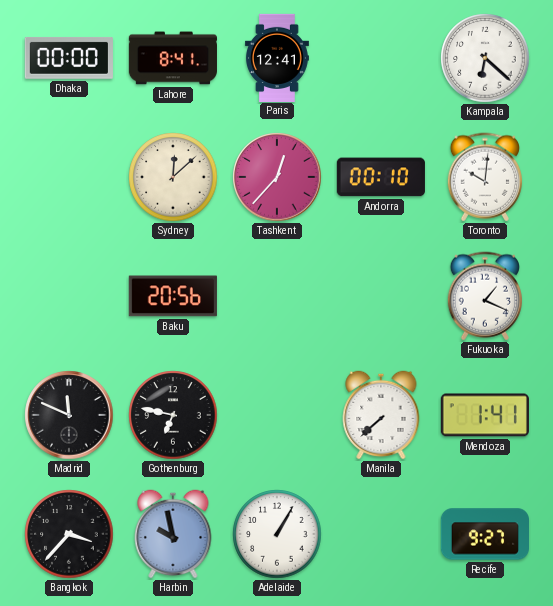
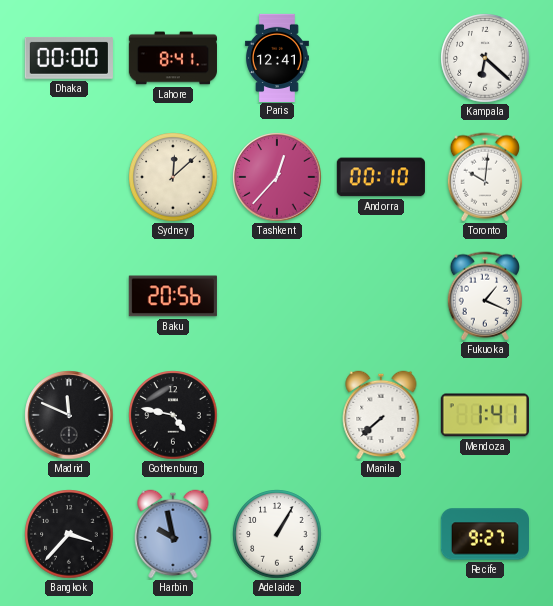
Gothenburg: 6:47 -> 4:47 (173, 415)
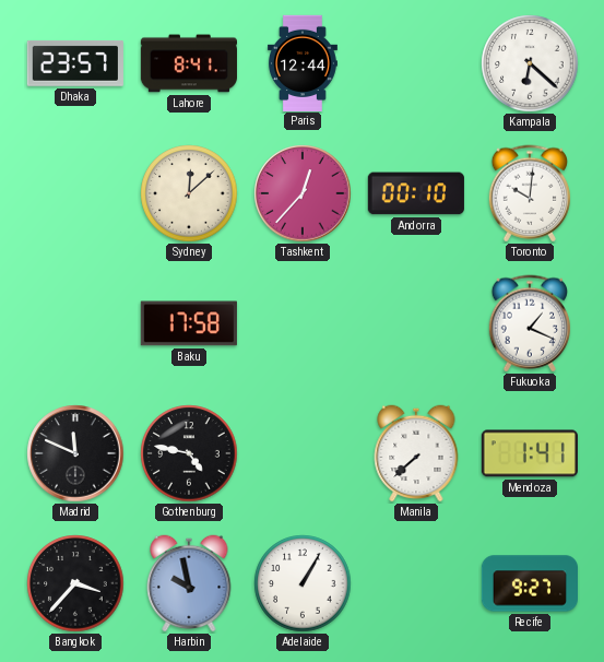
Dhaka: 00:00 -> 23:57 (75, 63)
Paris: 12:41 -> 12:44 (303, 62)
Baku: 20:56 -> 17:58 (189, 323)
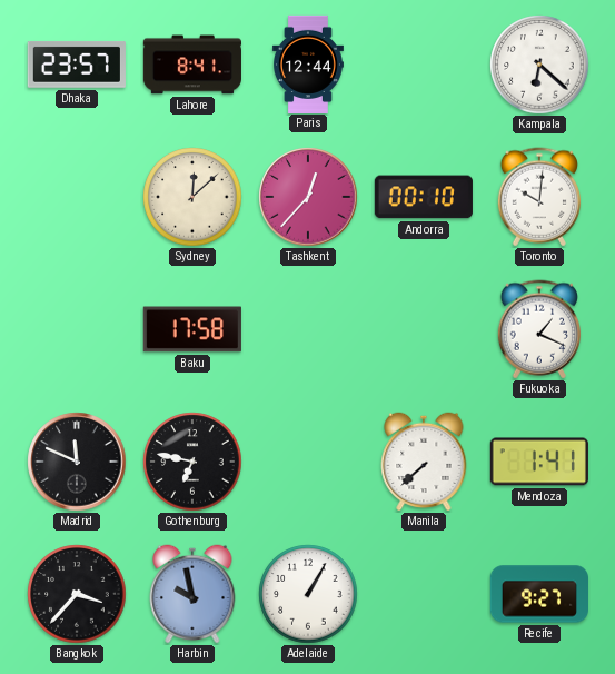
Gothenburg: 4:47 -> 6:47 (192, 462)
